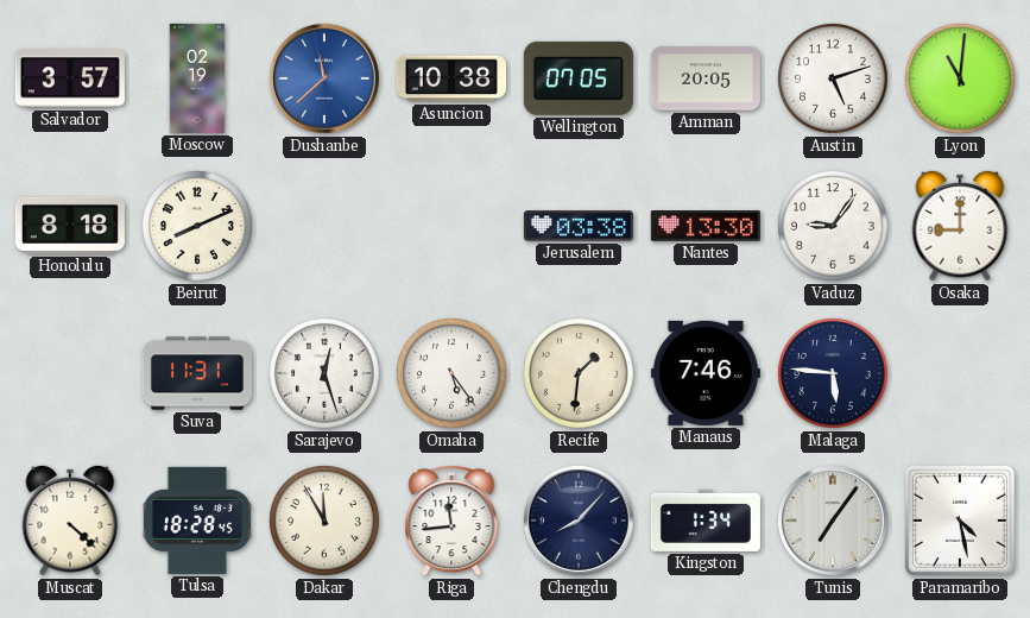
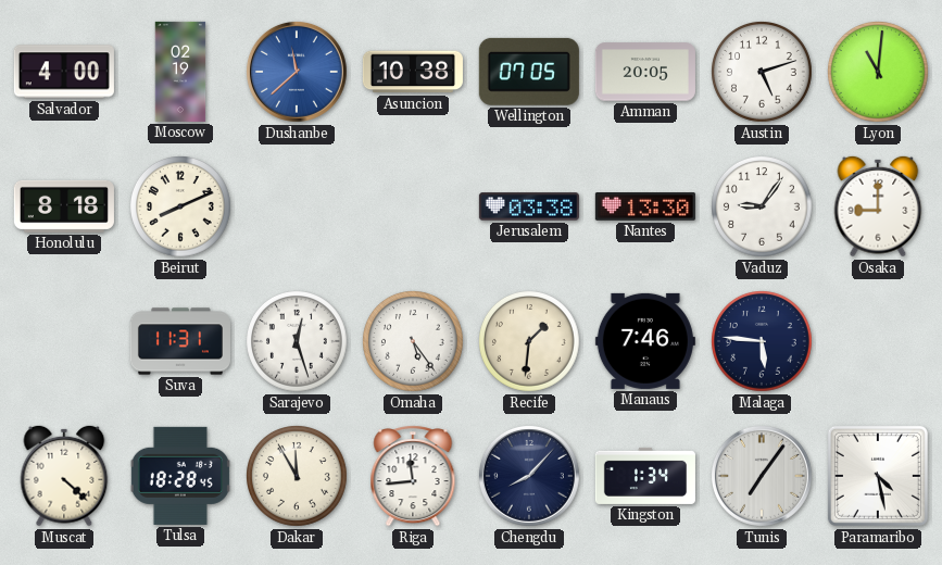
Salvador: 3:57 -> 4:00 (64, 72)
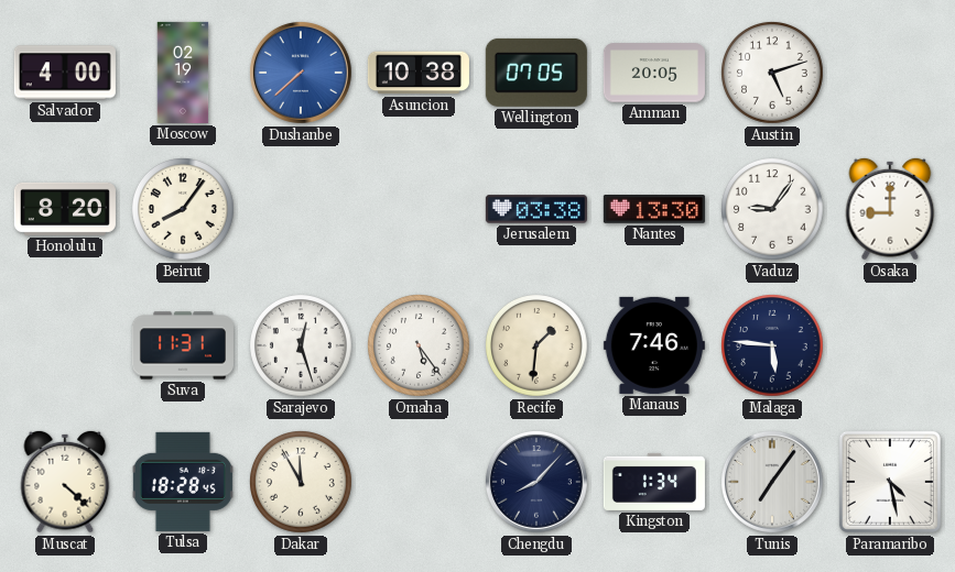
Dushanbe: 11:38 -> 7:38 (301, 73)
Lyon: 11:01 -> none (879, 73)
Honolulu: 8:18 -> 8:20 (65, 209)
Beirut: 8:11 -> 8:06 (184, 210)
Riga: 11:44 -> none (413, 477)
